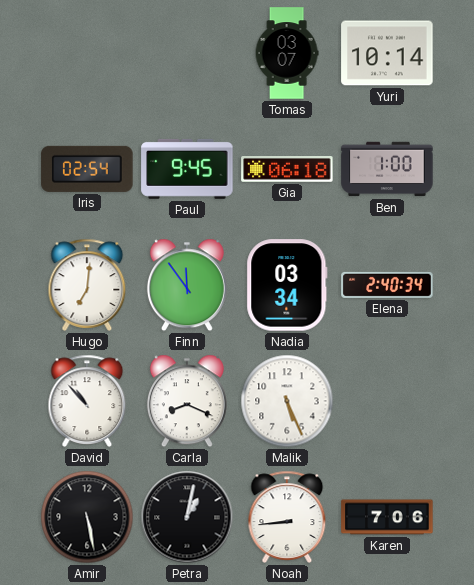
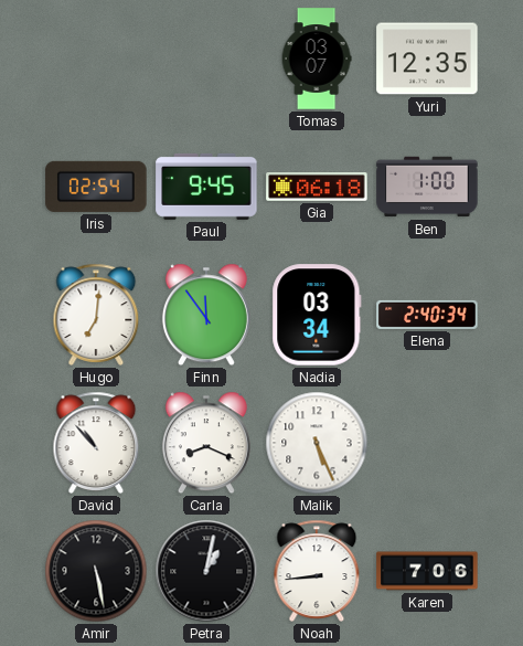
Yuri: 10:14 -> 12:35 (427, 59)
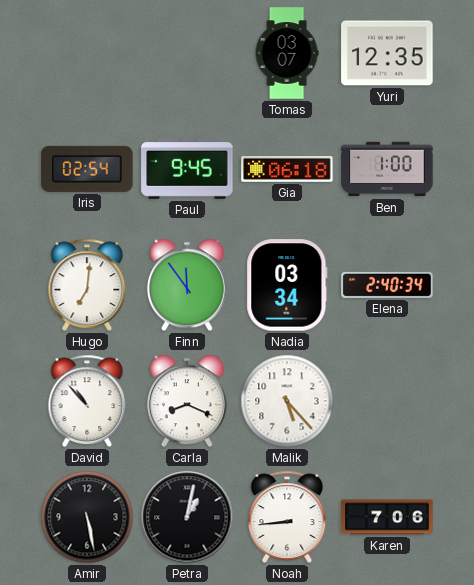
Malik: 5:26 -> 5:23 (287, 401)
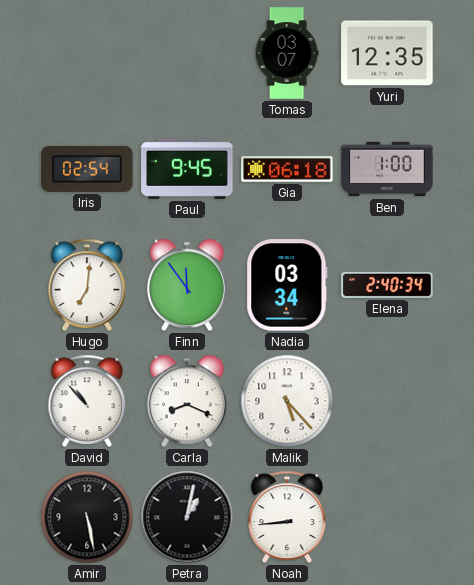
Karen: 7:06 -> none (387, 517)
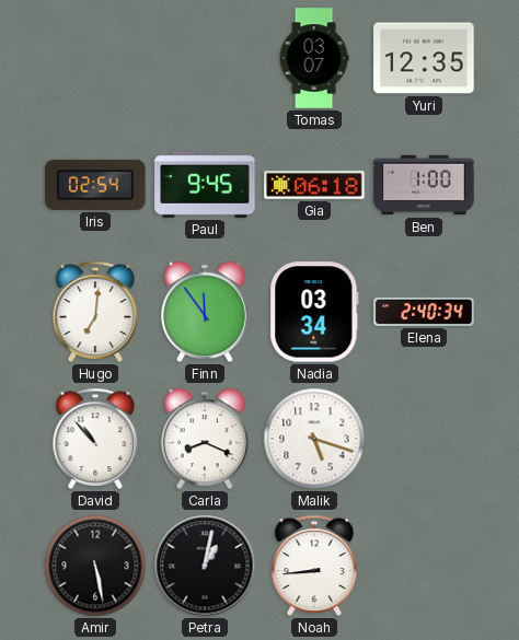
Malik: 5:23 -> 5:18 (314, 439)
